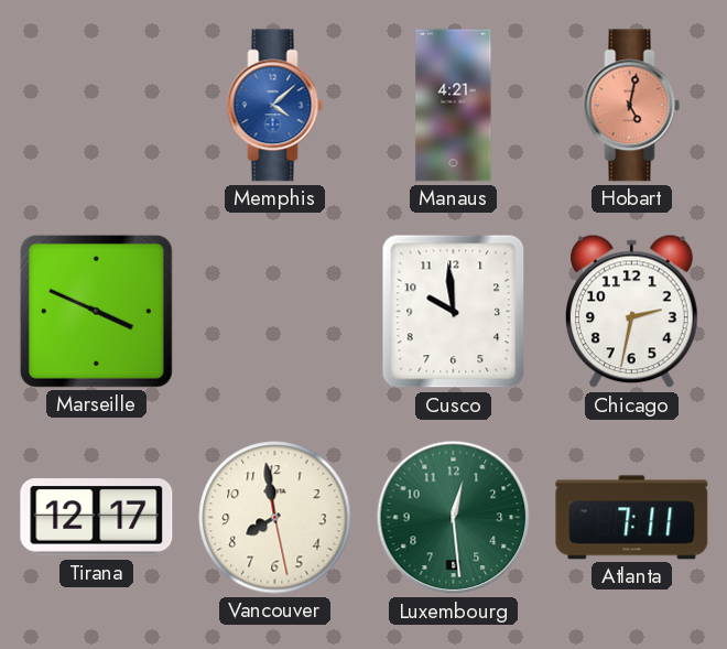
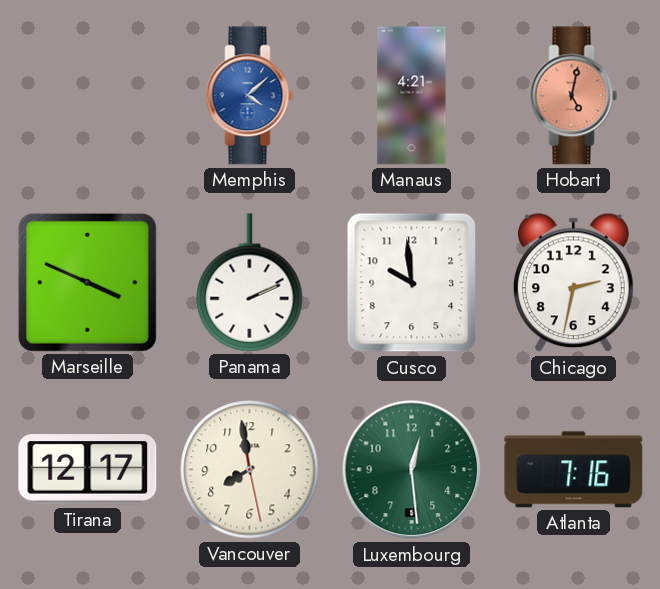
Panama: none -> 2:11 (250, 283)
Atlanta: 7:11 -> 7:16 (574, 470)
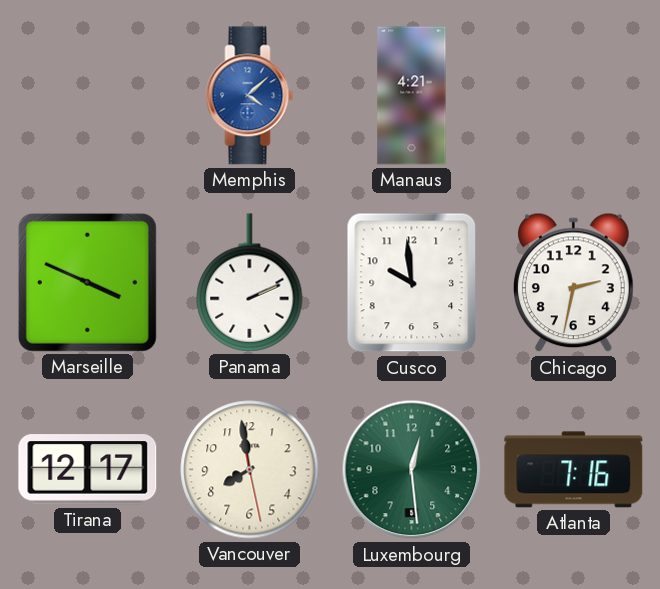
Hobart: 5:02 -> none (574, 96)
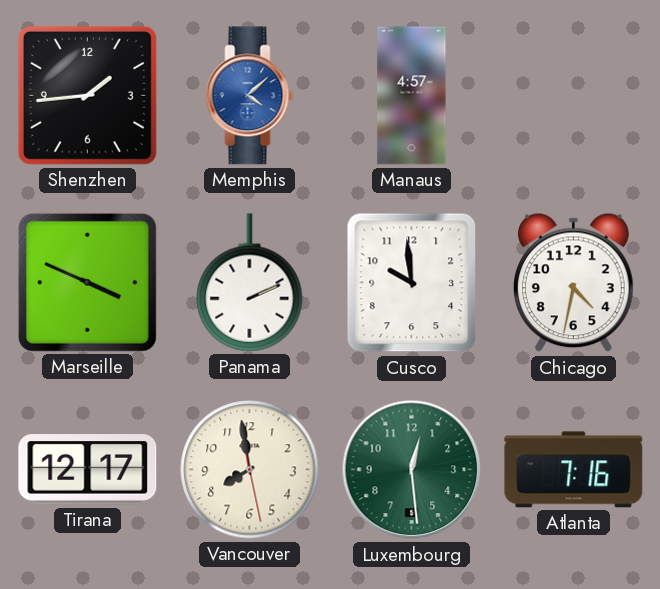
Shenzhen: none -> 1:44 (87, 95)
Manaus: 4:21 -> 4:57 (412, 96)
Chicago: 2:32 -> 4:32 (574, 283)
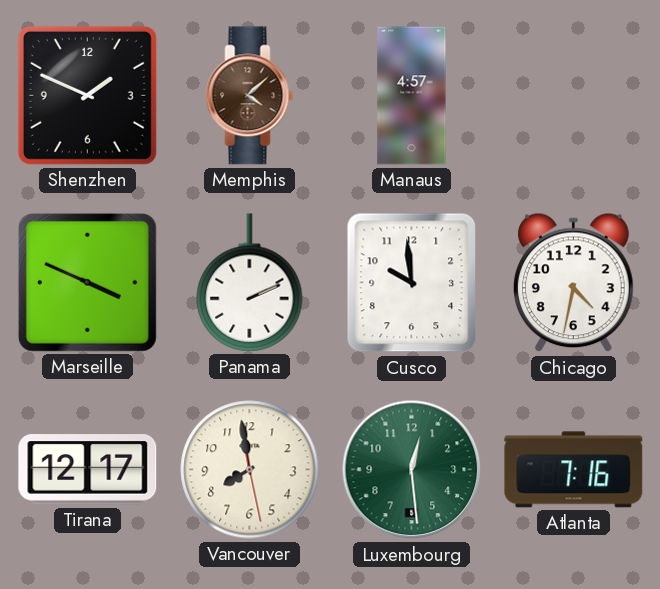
Shenzhen: 1:44 -> 1:49 (87, 95)
Memphis dial: blue -> brown (250, 96)
